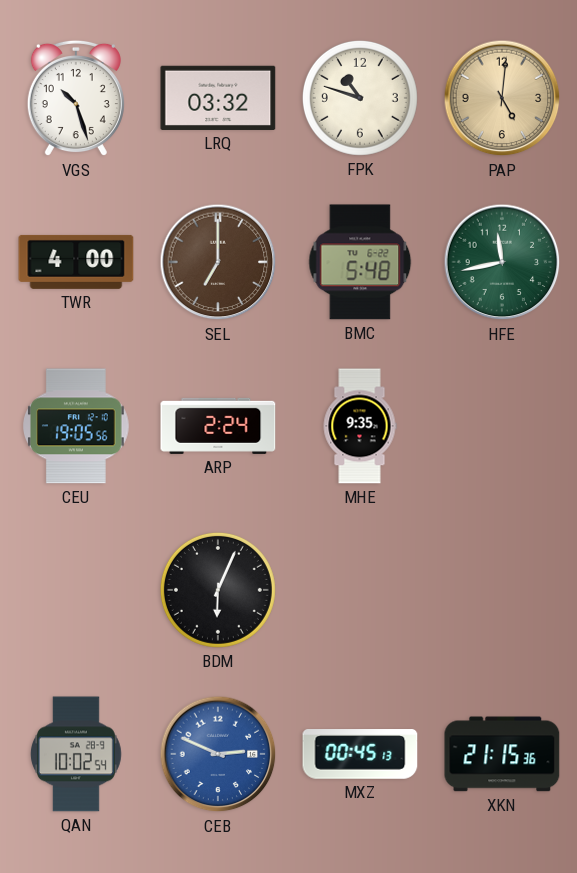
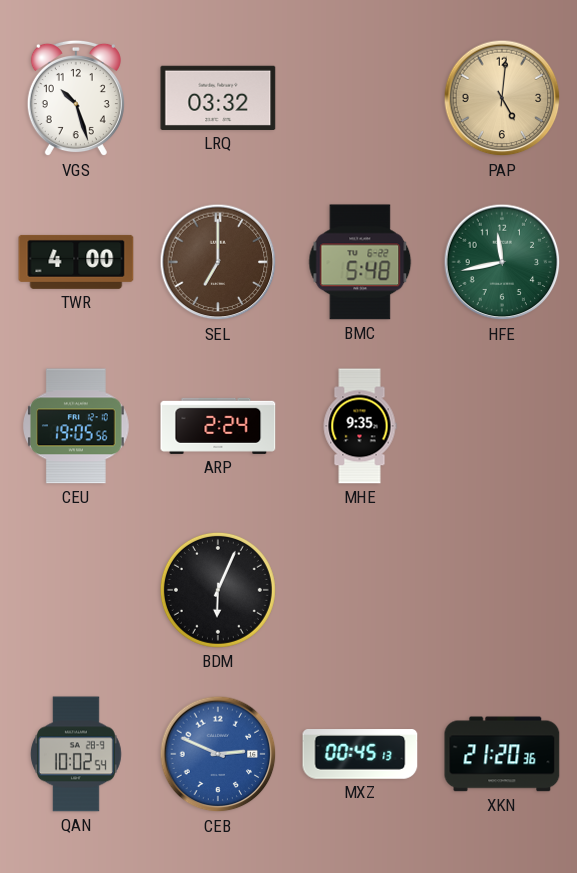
FPK: 10:48 -> none (360, 98)
XKN: 21:15 -> 21:20 (502, 754)
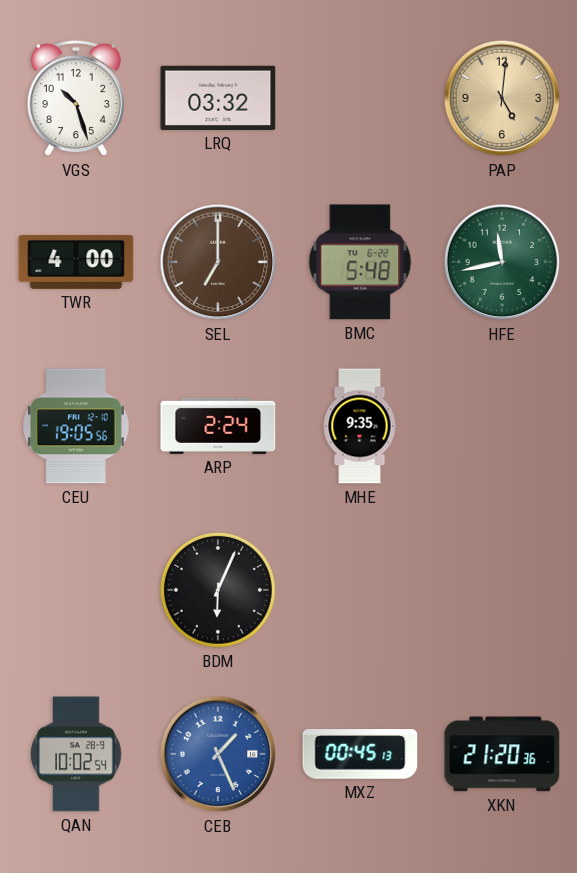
CEB: 2:49 -> 1:26 (218, 754)
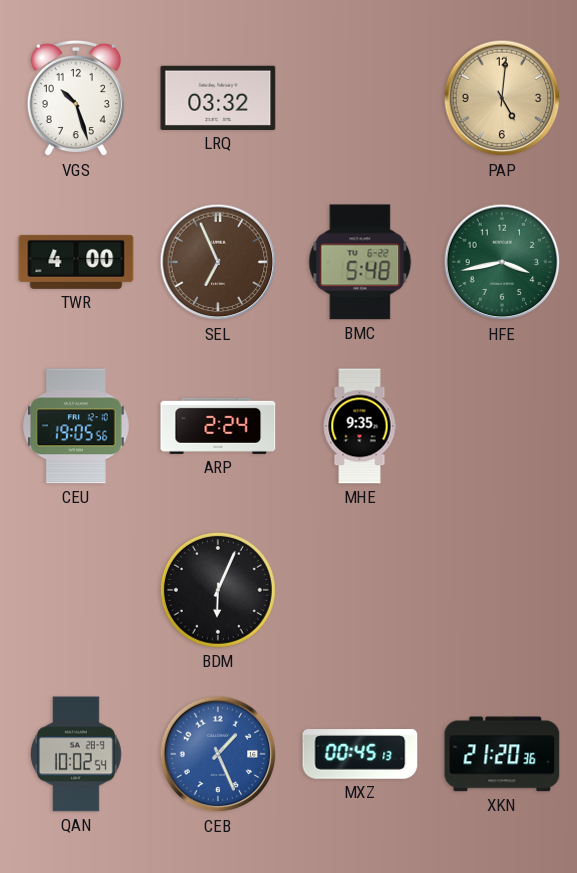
SEL: 7:00 -> 6:56 (218, 262)
HFE: 11:43 -> 3:43 (502, 262)
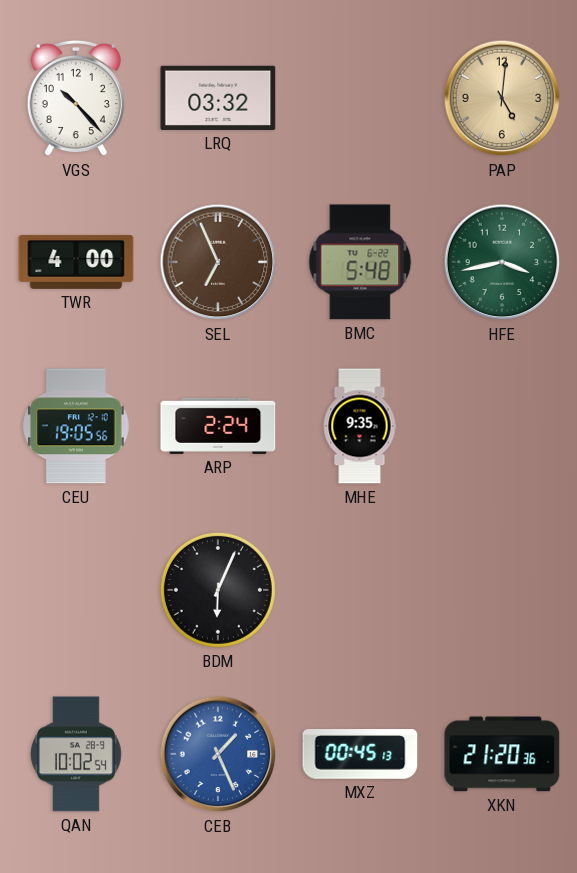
VGS: 10:27 -> 10:23 (76, 98)
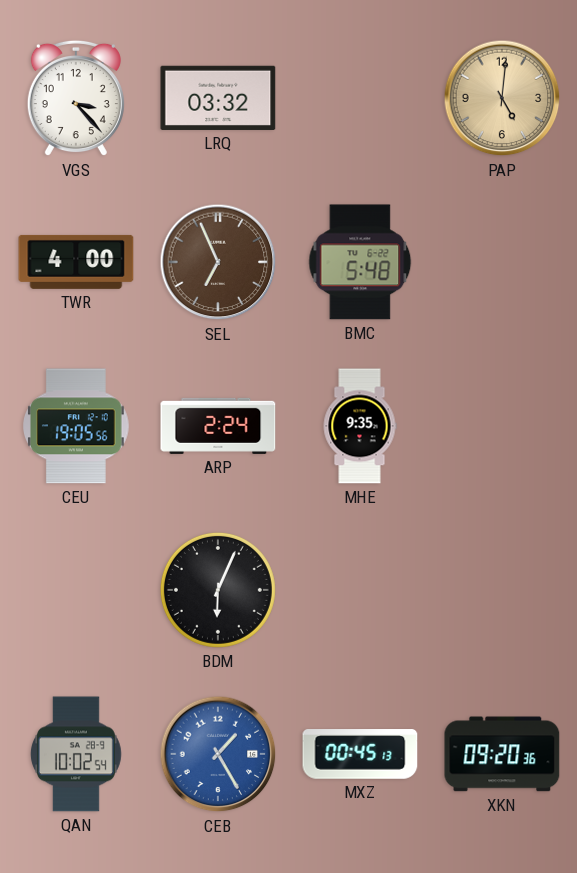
VGS: 10:23 -> 3:23 (76, 98)
HFE: 3:43 -> none (502, 262)
CEB: 1:26 -> 1:25 (218, 754)
XKN: 21:20 -> 09:20 (502, 754)
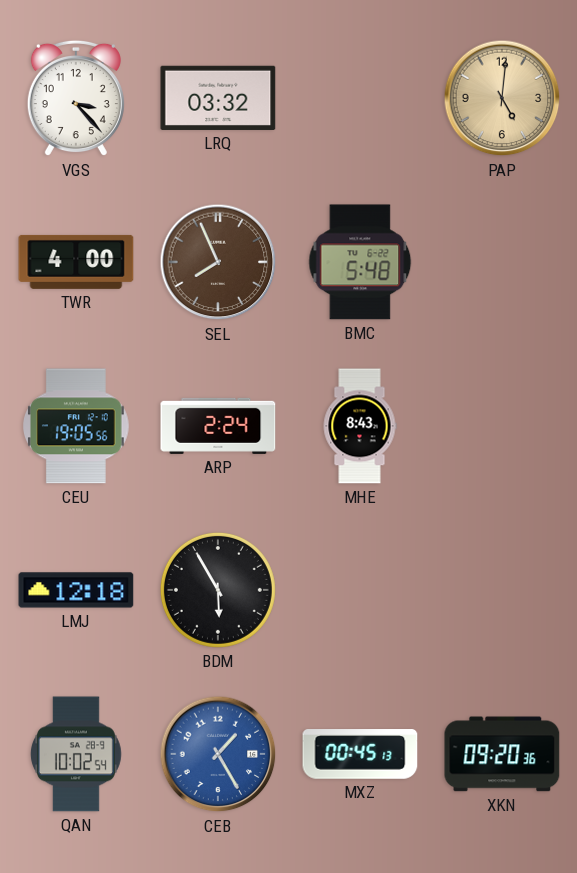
SEL: 6:56 -> 7:56 (218, 262)
MHE: 9:35 -> 8:43 (360, 426)
LMJ: none -> 12:18 (76, 590)
BDM: 6:04 -> 5:55 (218, 590)
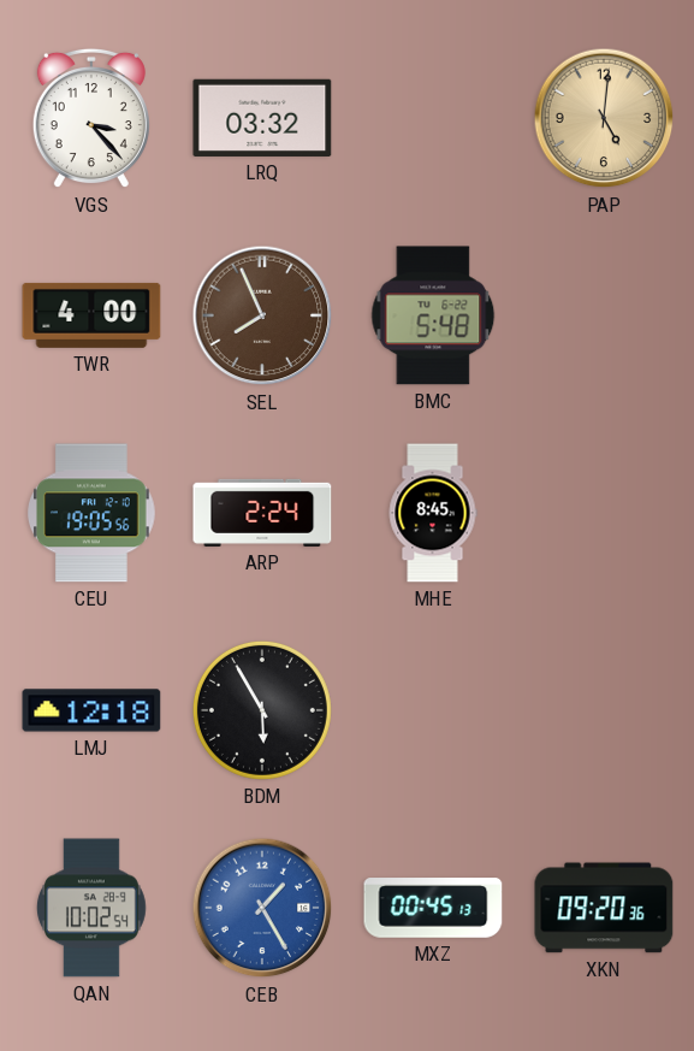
MHE: 8:43 -> 8:45 (433, 513)
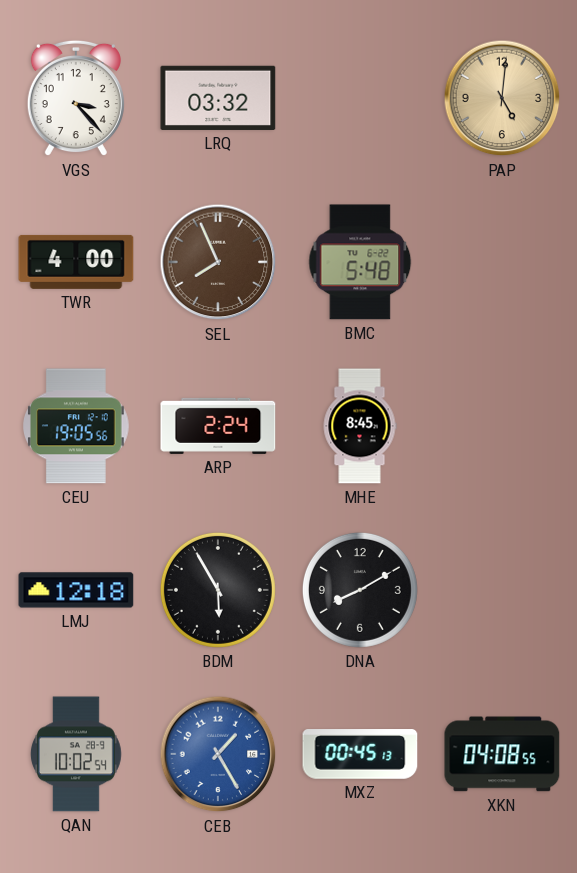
DNA: none -> 8:10 (360, 590)
XKN: 09:20 -> 04:08 (502, 754)
